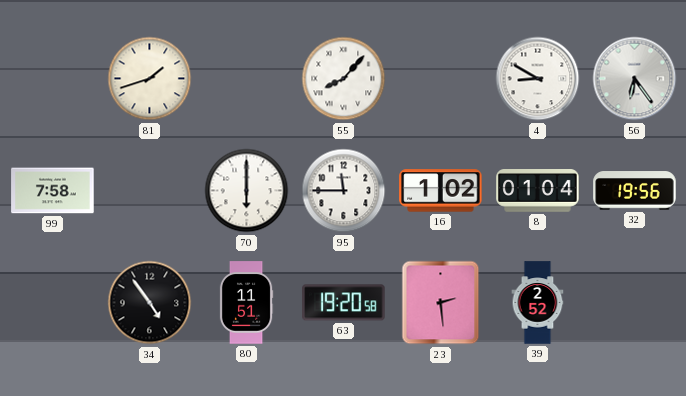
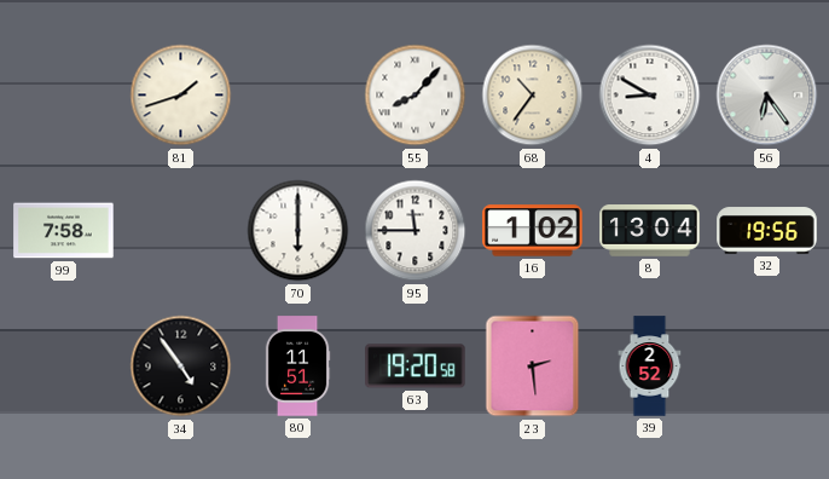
68: none -> 10:36 (533, 96)
8: 01:04 -> 13:04 (650, 231)
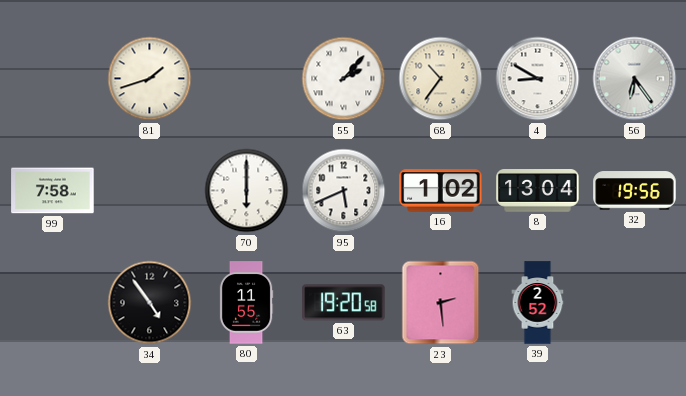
55: 8:07 -> 2:07 (344, 79)
95: 11:45 -> 5:41 (344, 191)
80: 11:51 -> 11:55 (246, 303)
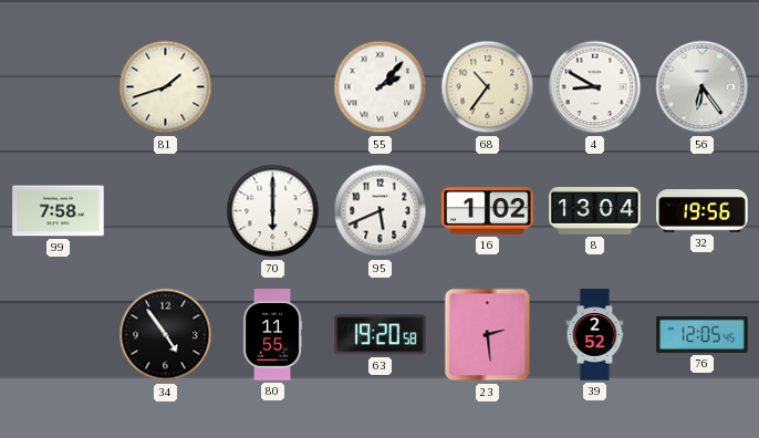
76: none -> 12:05 (703, 334)
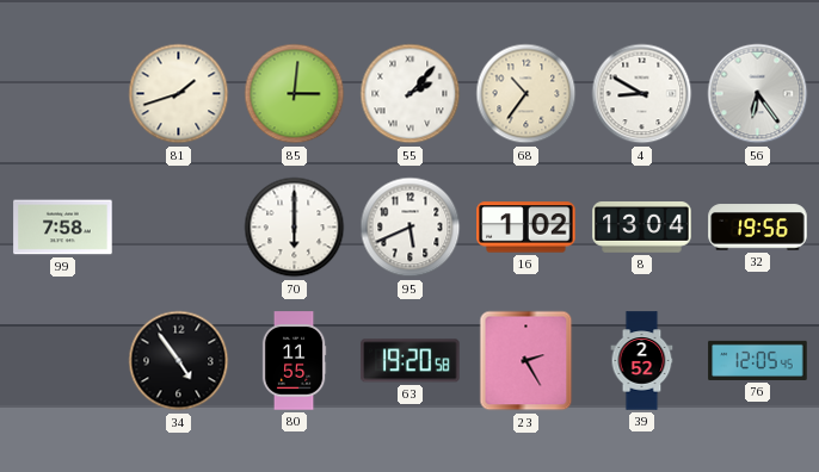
85: none -> 3:01 (295, 94)
23: 2:29 -> 2:25 (526, 361)
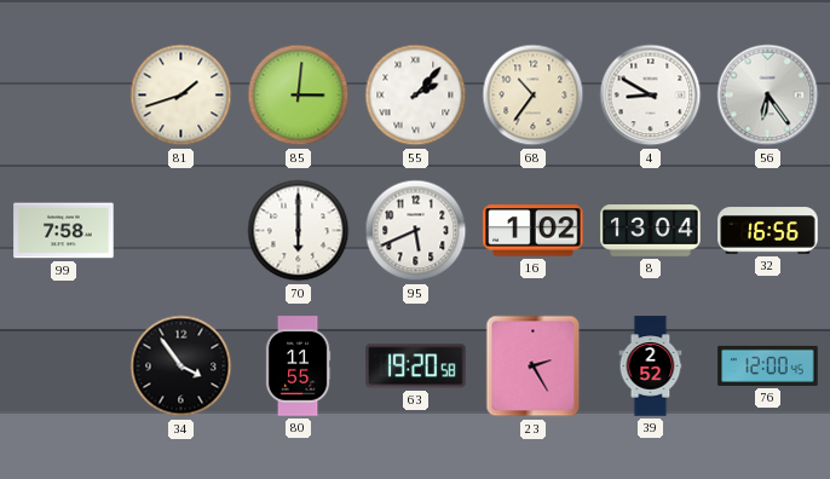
32: 19:56 -> 16:56 (768, 231)
34: 4:54 -> 3:54 (181, 367)
76: 12:05 -> 12:00 (768, 365)
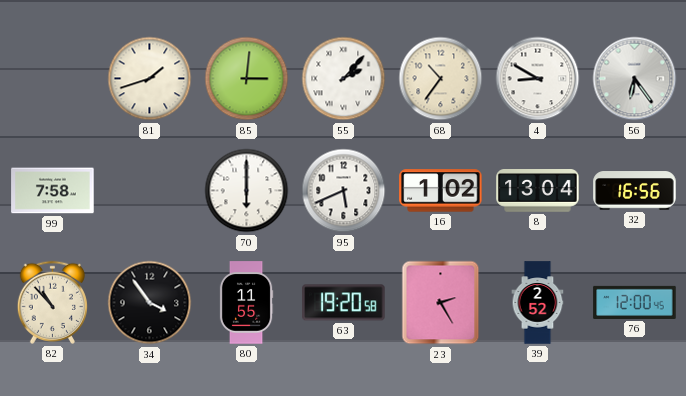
82: none -> 10:53 (52, 302)
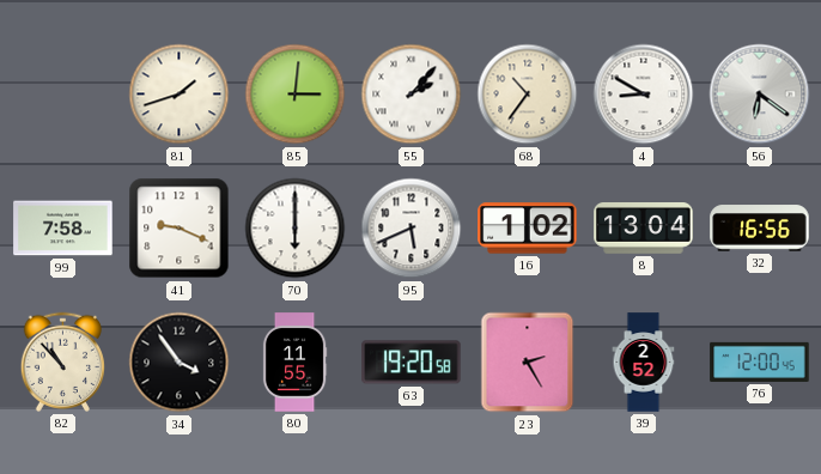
56: 6:24 -> 6:21 (760, 95)
41: none -> 9:19 (180, 229)
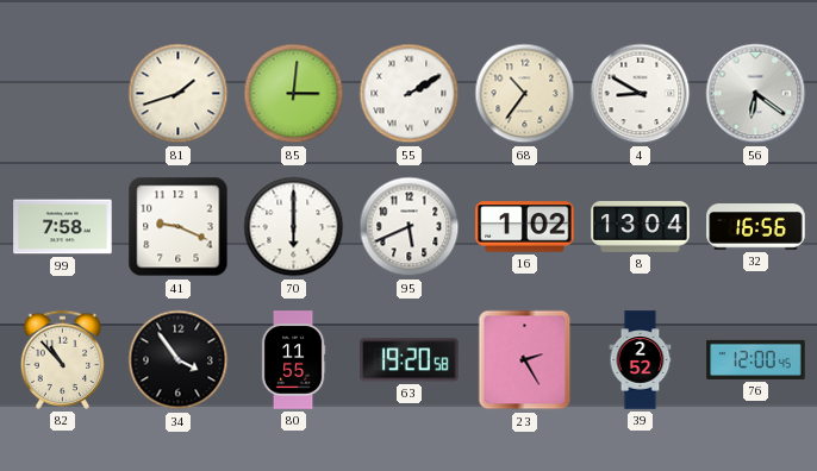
55: 2:07 -> 2:10 (410, 94)
